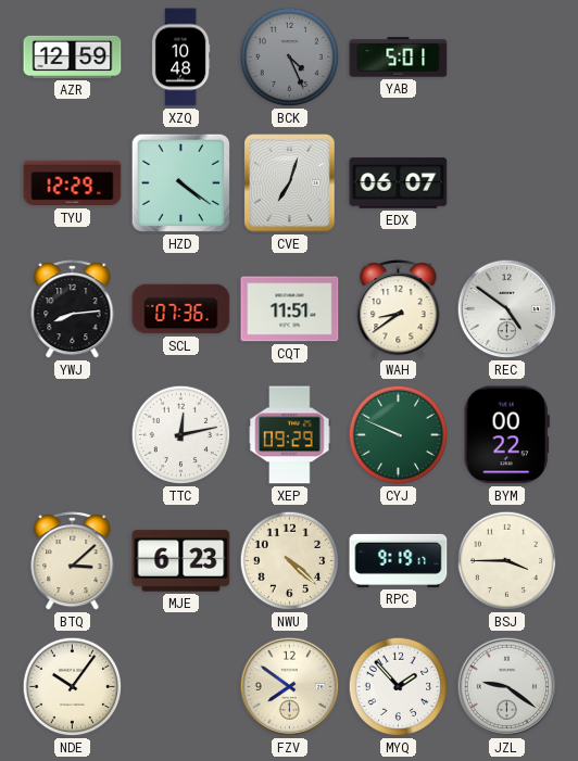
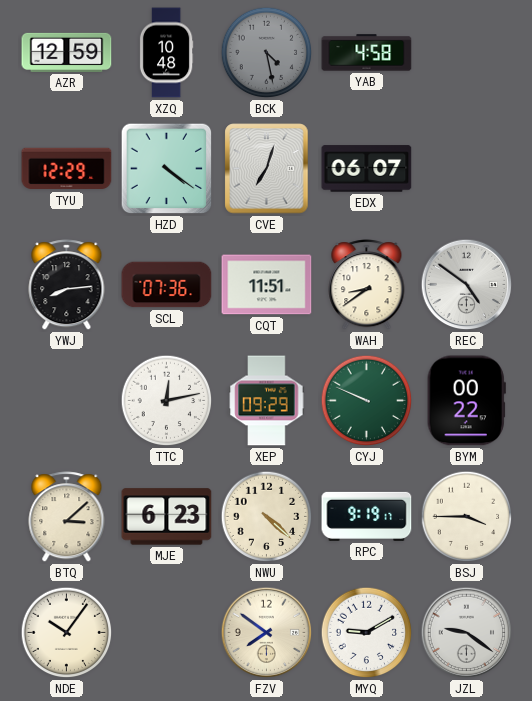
BCK: 4:26 -> 4:28 (267, 53)
YAB: 5:01 -> 4:58 (367, 53)
MYQ: 1:53 -> 9:10 (367, 633)
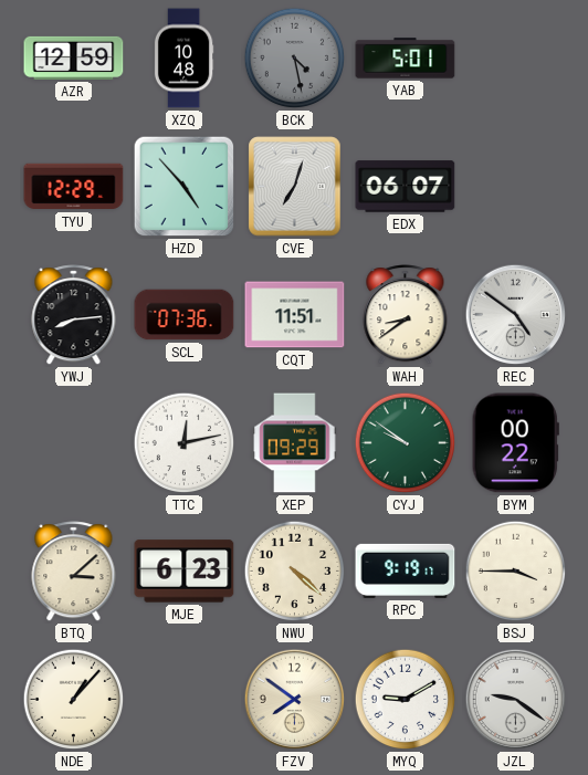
YAB: 4:58 -> 5:01 (406, 59)
HZD: 4:21 -> 4:53 (185, 187)
CYJ: 9:49 -> 9:51 (406, 443)
NDE: 10:06 -> 1:07 (74, 700)
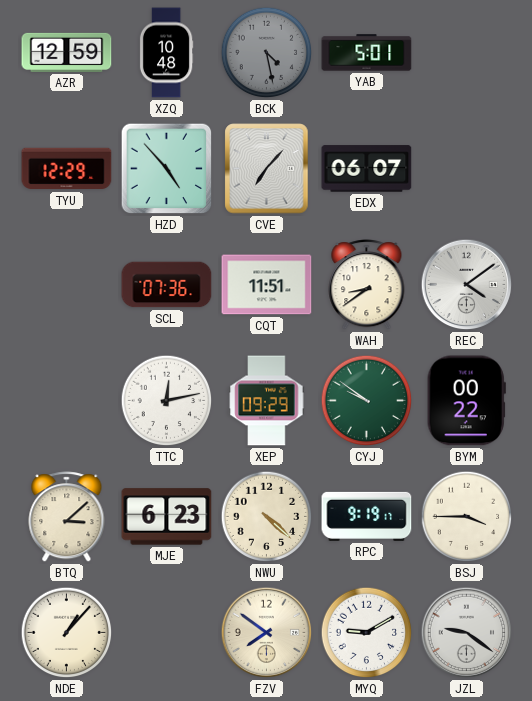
CVE: 7:03 -> 7:07 (267, 169)
YWJ: 8:14 -> none (74, 315)
REC: 4:51 -> 4:09 (467, 285)
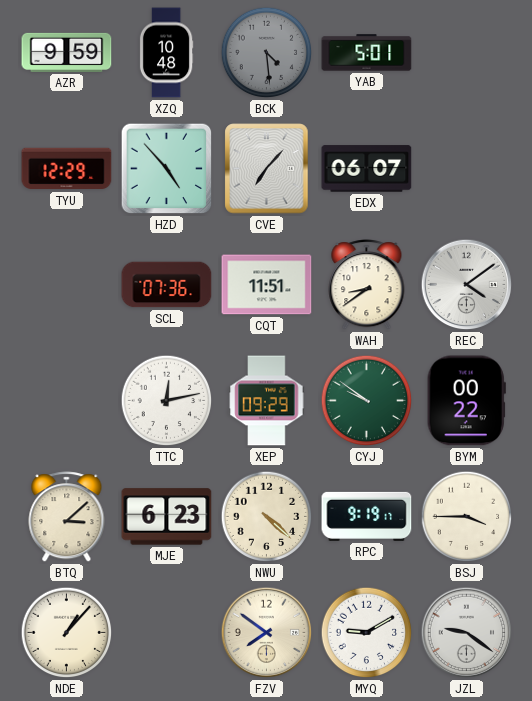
AZR: 12:59 -> 9:59 (67, 52)
BCK: 4:28 -> 4:29 (267, 53)
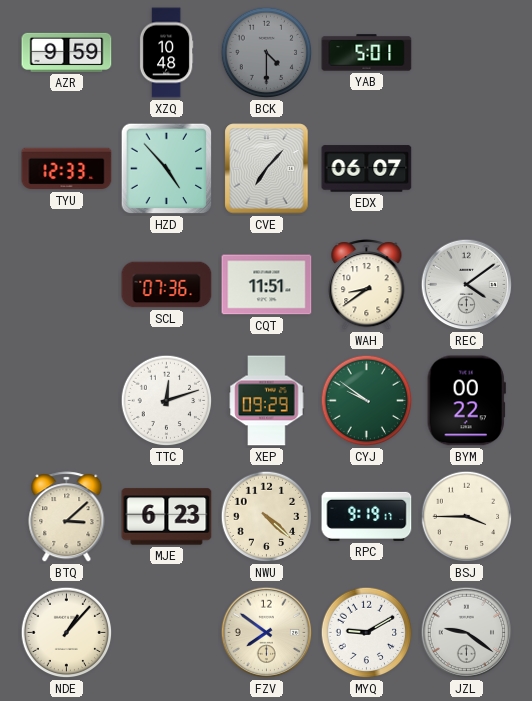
BCK: 4:29 -> 4:30 (267, 53)
TYU: 12:29 -> 12:33 (67, 169)
TTC: 12:13 -> 12:12 (167, 401)
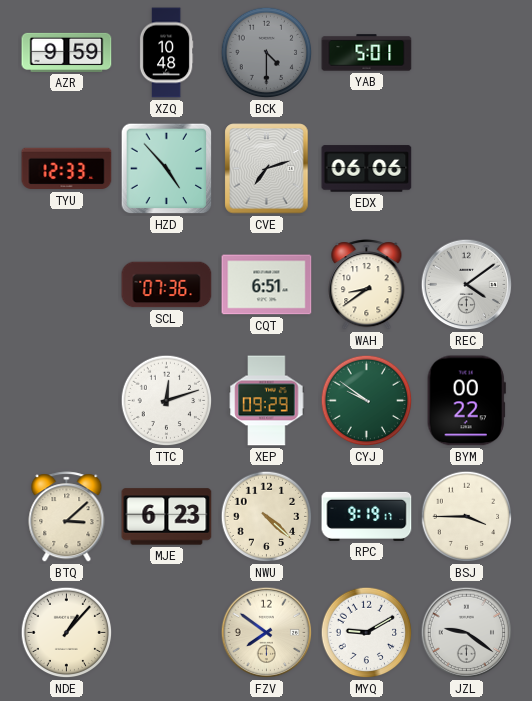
CVE: 7:07 -> 7:12 (267, 169)
EDX: 06:07 -> 06:06 (367, 169)
CQT: 11:51 -> 6:51 (267, 285)
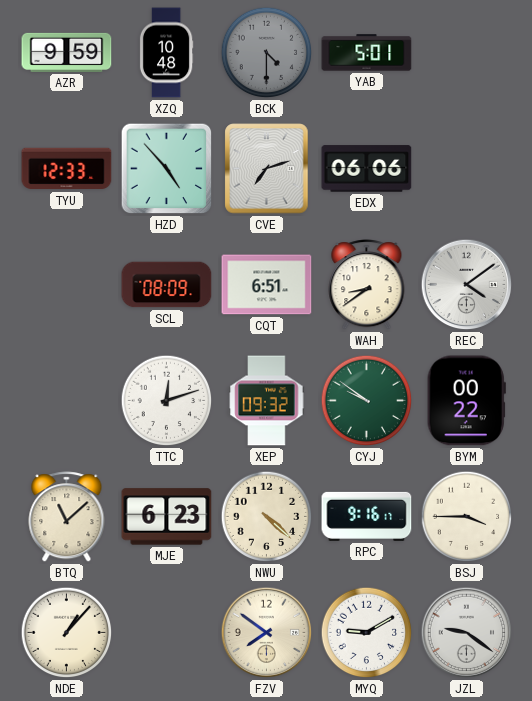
SCL: 07:36 -> 08:09 (167, 285)
XEP: 09:29 -> 09:32 (267, 401)
BTQ: 3:08 -> 11:08 (67, 517)
RPC: 9:19 -> 9:16 (367, 516)
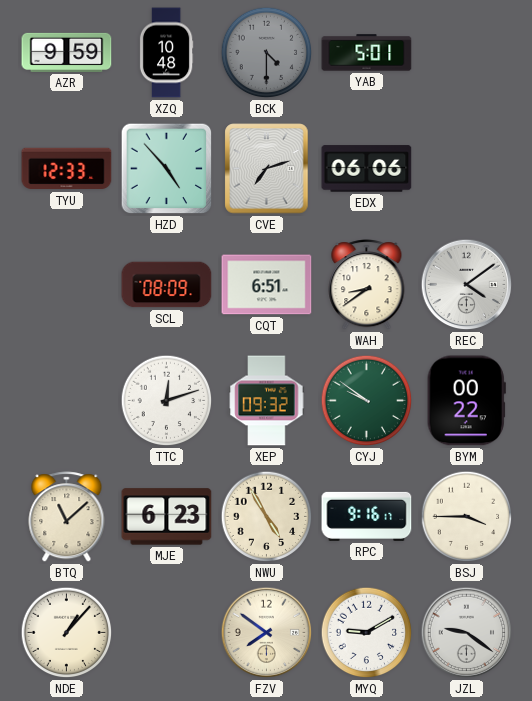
NWU: 4:22 -> 4:55 (267, 517)
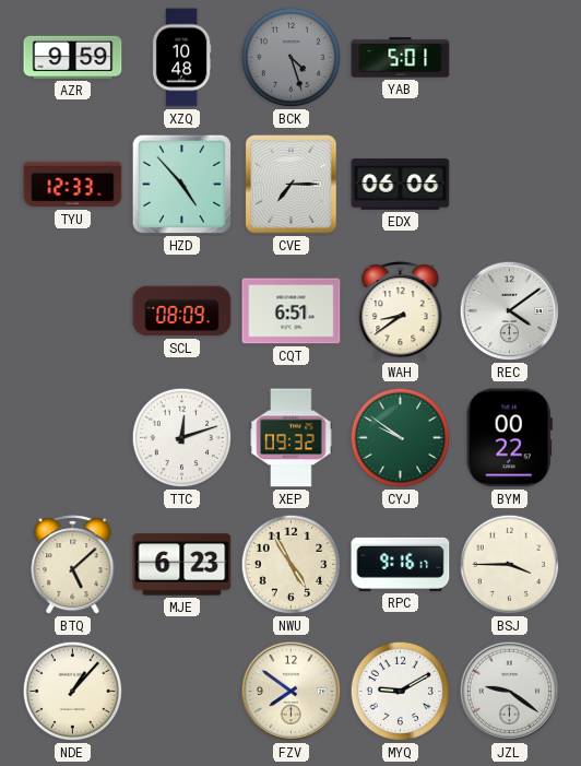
BCK: 4:30 -> 4:27 (292, 58)
CVE: 7:12 -> 7:15 (292, 185)
BTQ: 11:08 -> 5:08 (73, 565)
